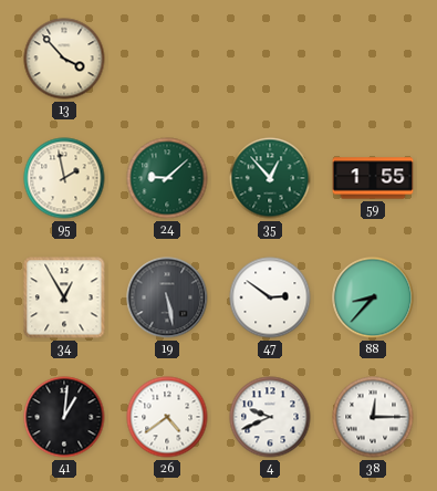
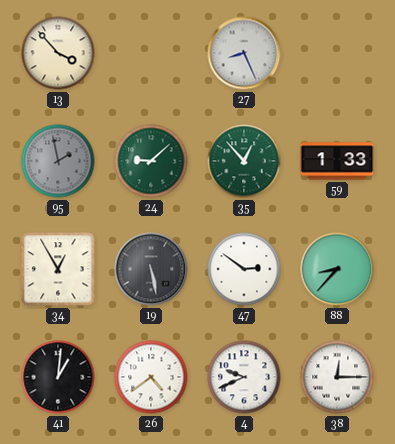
27: none -> 8:26 (244, 53)
95 dial: cream -> grey (58, 161)
59: 1:55 -> 1:33 (337, 161)
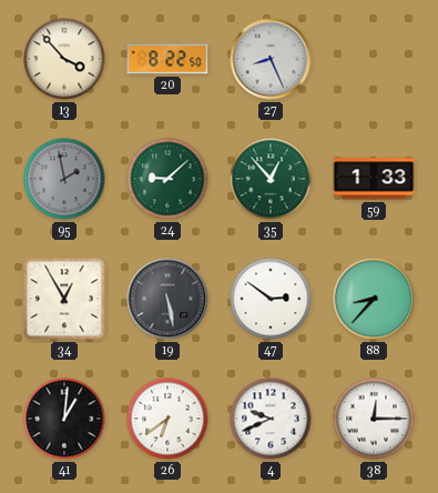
20: none -> 8:22 (167, 59)
26: 4:39 -> 6:39 (167, 419)
